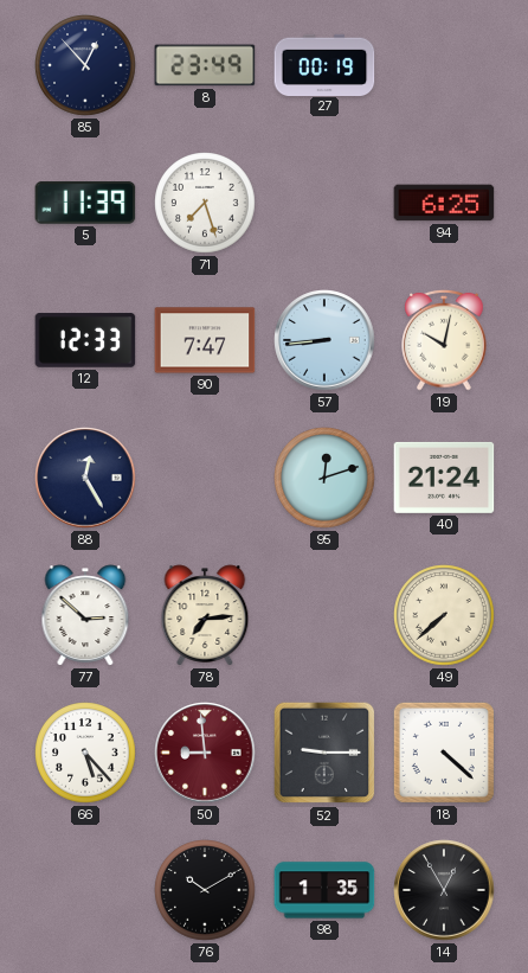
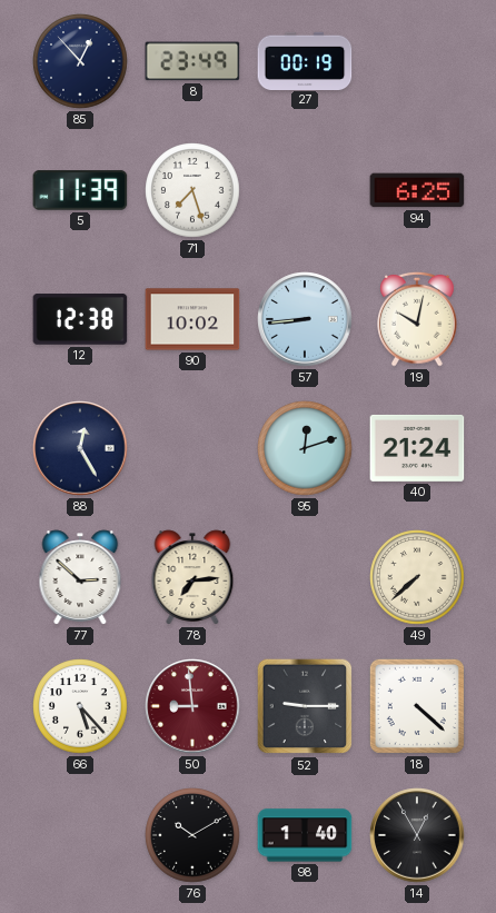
12: 12:33 -> 12:38 (80, 319)
90: 7:47 -> 10:02 (192, 319)
98: 1:35 -> 1:40 (305, 835)
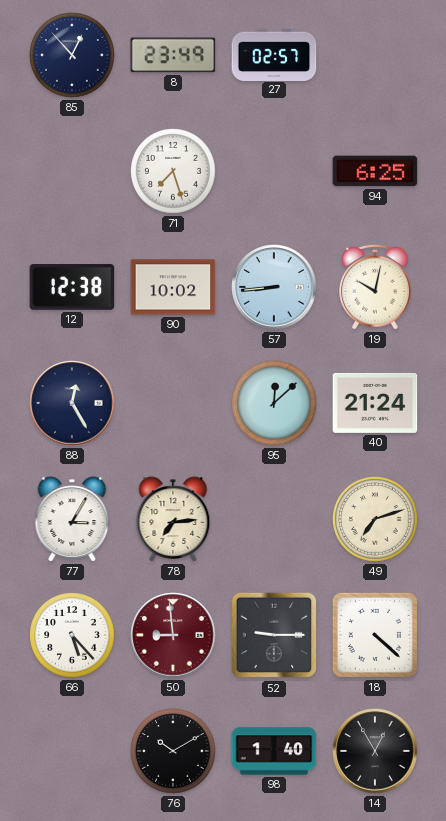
27: 00:19 -> 02:57 (274, 54)
5: 11:39 -> none (80, 190)
95: 12:12 -> 12:08 (274, 403)
77: 2:52 -> 3:05 (72, 519)
49: 7:38 -> 7:12 (375, 519)
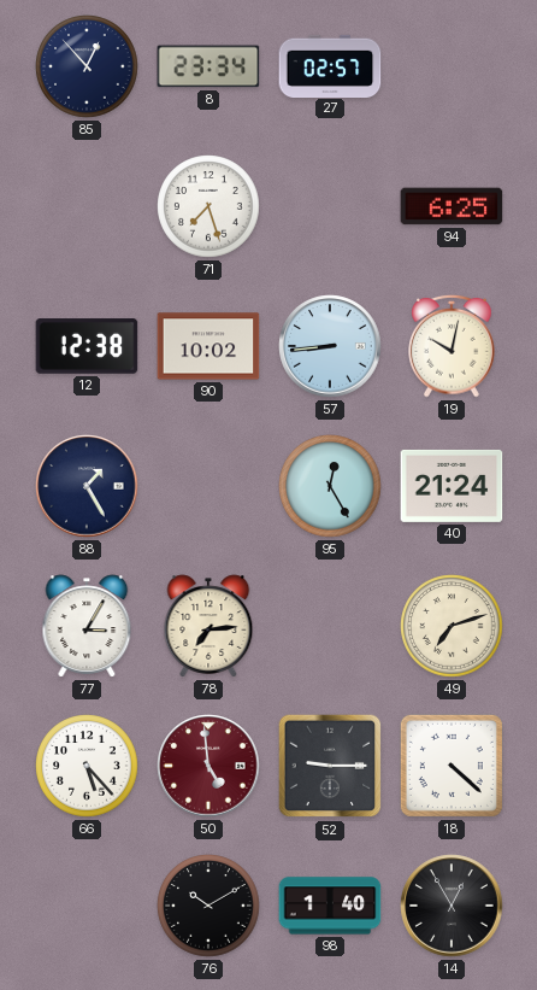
8: 23:49 -> 23:34 (208, 66)
88: 12:25 -> 1:25 (87, 486)
95: 12:08 -> 12:25 (330, 486)
50: 8:59 -> 4:59 (208, 766)
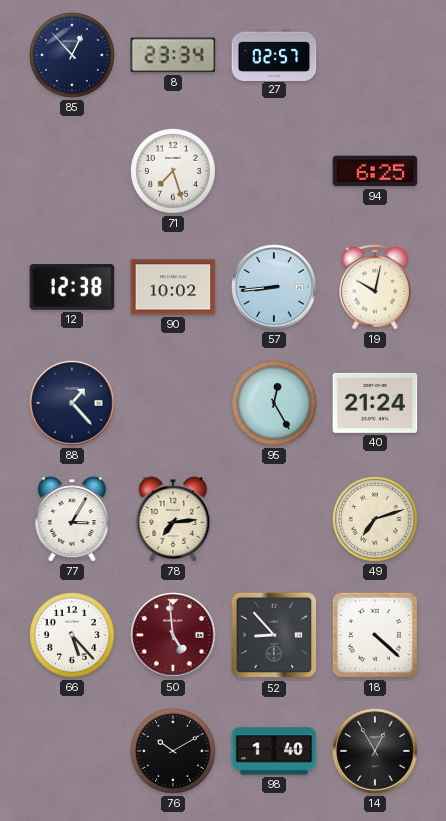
88: 1:25 -> 1:23 (72, 403)
52: 9:15 -> 8:53 (274, 635)
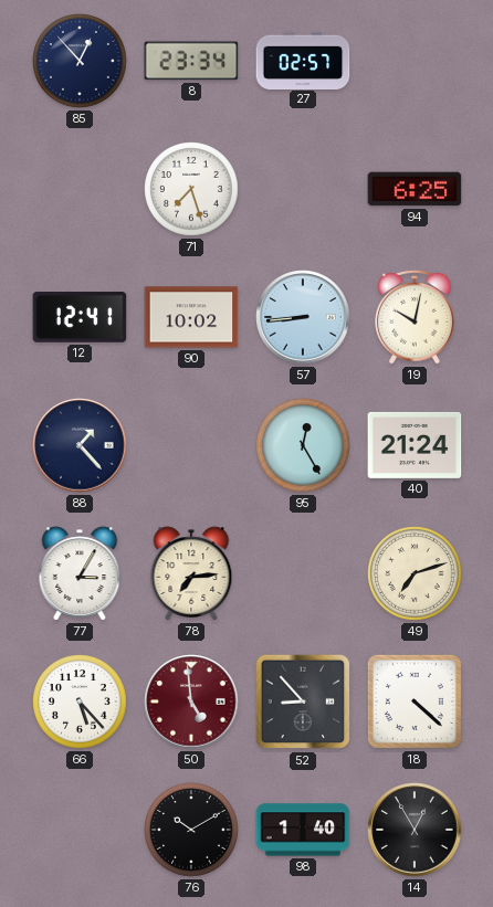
12: 12:38 -> 12:41 (80, 317)
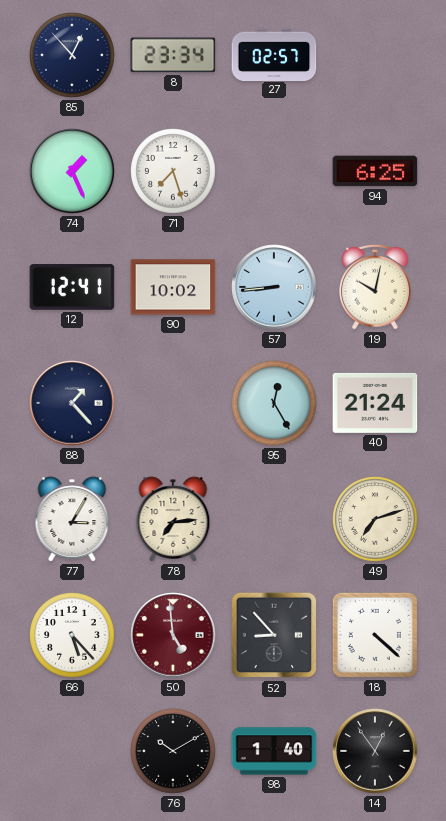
74: none -> 1:26 (72, 171)
14: 12:55 -> 12:54 (375, 751)
